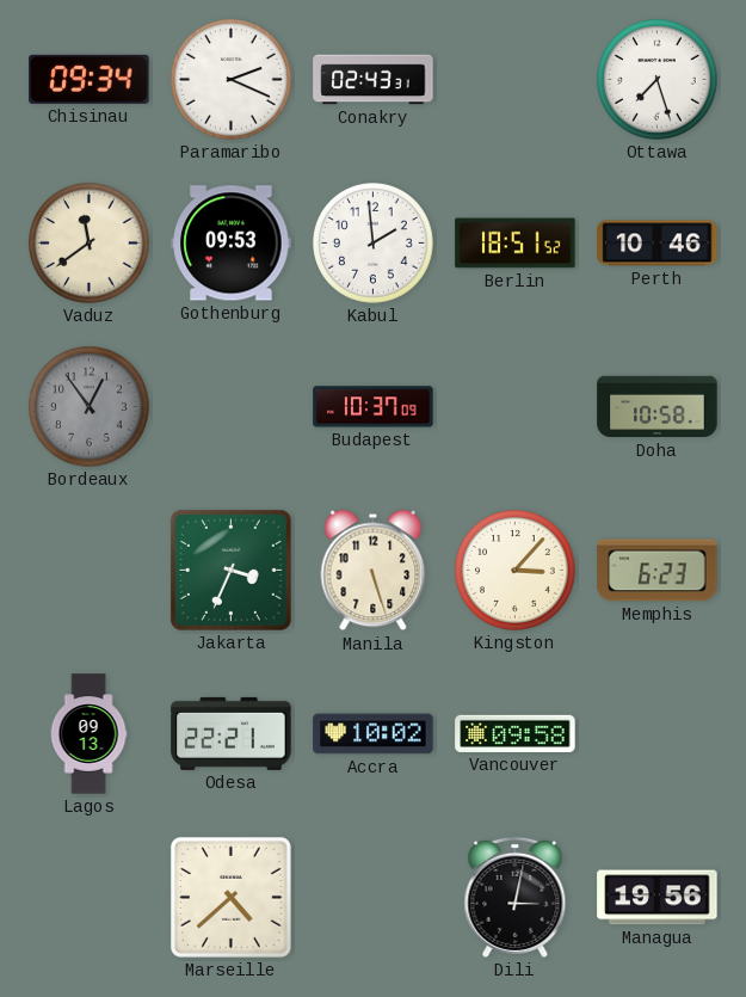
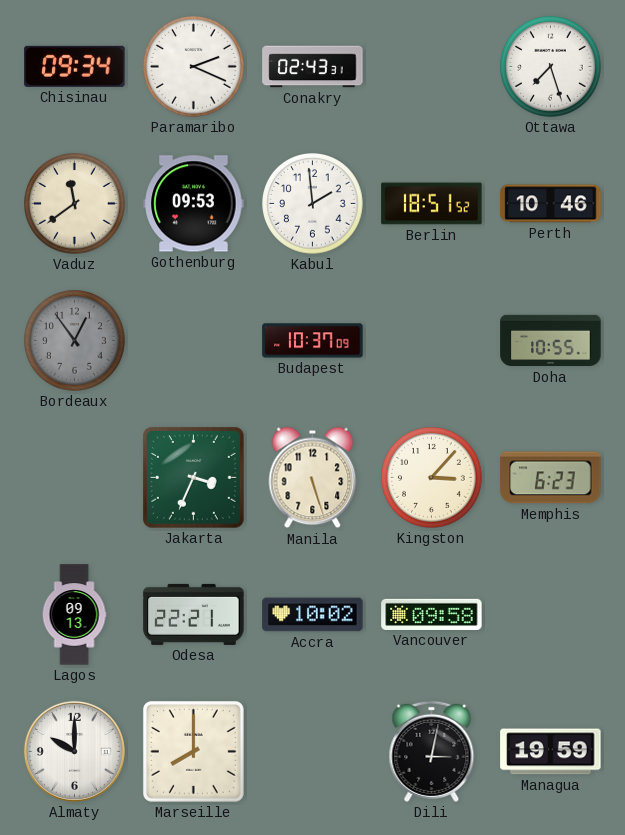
Doha: 10:58 -> 10:55 (551, 341)
Almaty: none -> 10:00 (74, 751)
Marseille: 4:38 -> 8:00 (193, 751)
Managua: 19:56 -> 19:59 (551, 752)
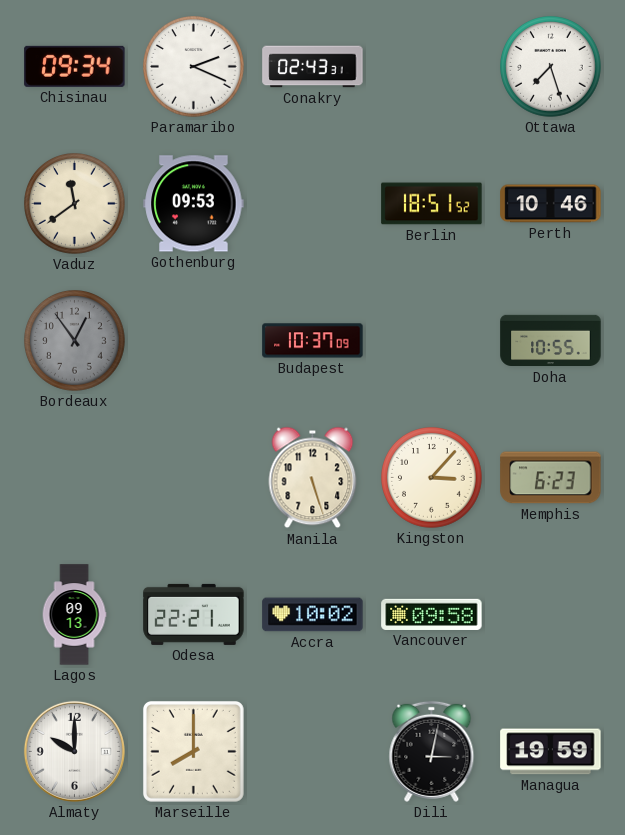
Kabul: 1:59 -> none (313, 204)
Jakarta: 3:34 -> none (193, 477)
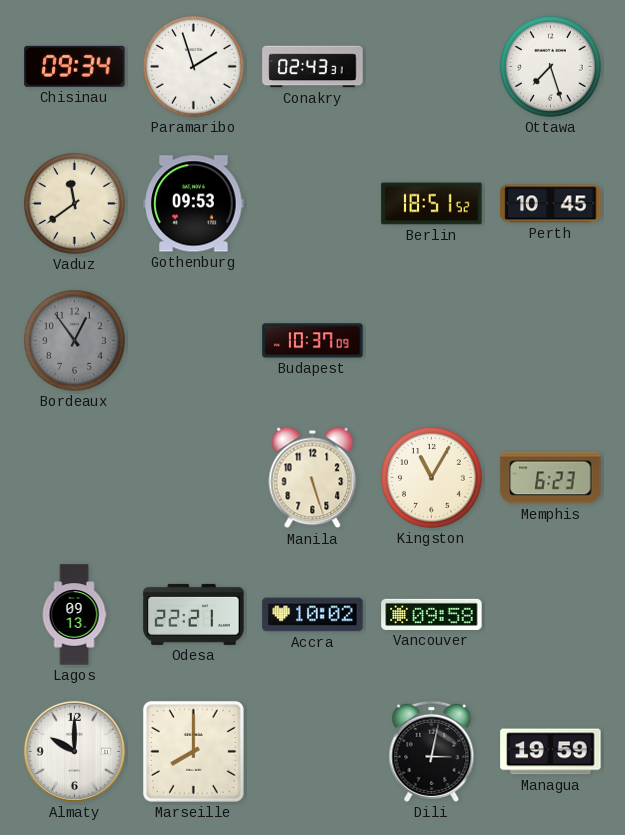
Paramaribo: 2:19 -> 1:57 (194, 67)
Perth: 10:46 -> 10:45 (551, 204)
Doha: 10:55 -> none (551, 341)
Kingston: 3:07 -> 11:05 (432, 478)
